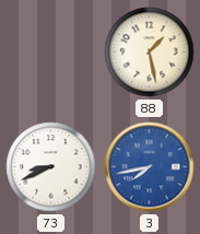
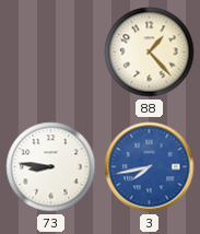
88: 1:28 -> 1:23 (150, 52)
73: 8:41 -> 8:46 (51, 167)
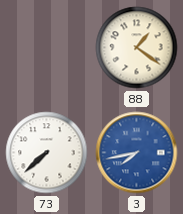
88: 1:23 -> 1:21 (137, 48)
73: 8:46 -> 7:38 (47, 153)
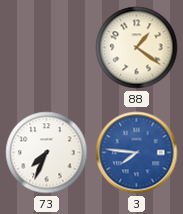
73: 7:38 -> 7:34 (47, 153)
3: 7:43 -> 7:46 (137, 153)
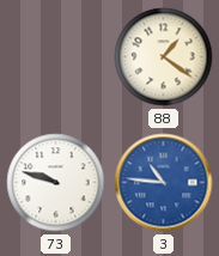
73: 7:34 -> 9:48 (56, 183)
3: 7:46 -> 10:46 (164, 183)
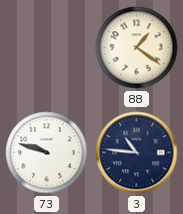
3 dial: blue -> navy (137, 153)
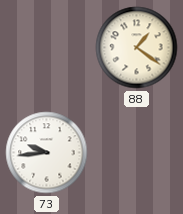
73: 9:48 -> 9:44 (47, 153)
3: 10:46 -> none (137, 153)
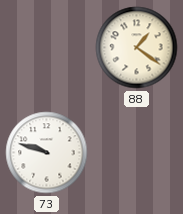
73: 9:44 -> 9:48 (47, 153)
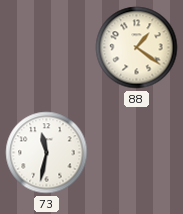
73: 9:48 -> 11:32 (47, 153)
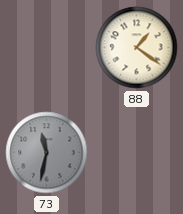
73 dial: white -> grey (47, 153)
